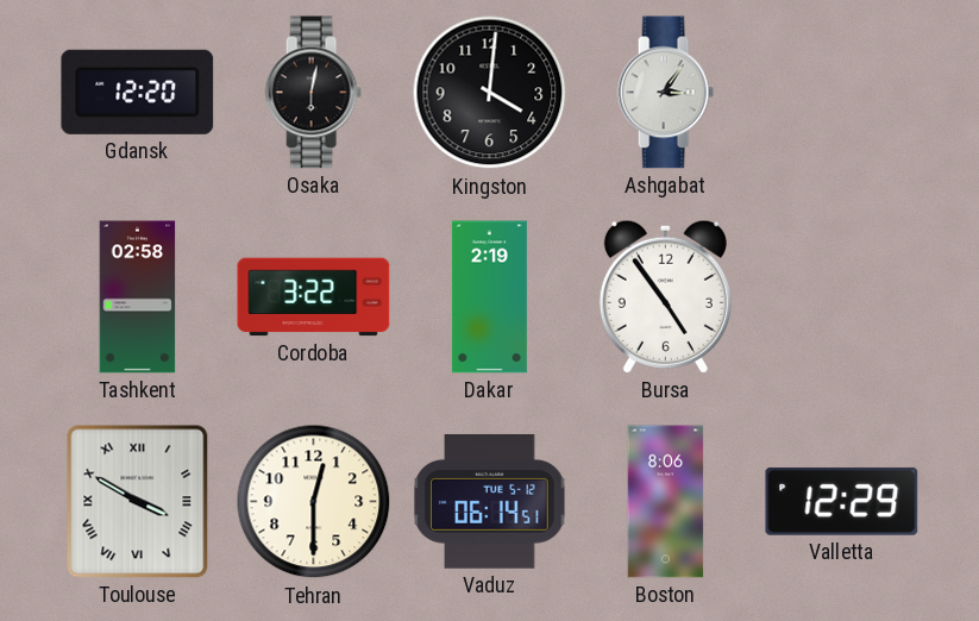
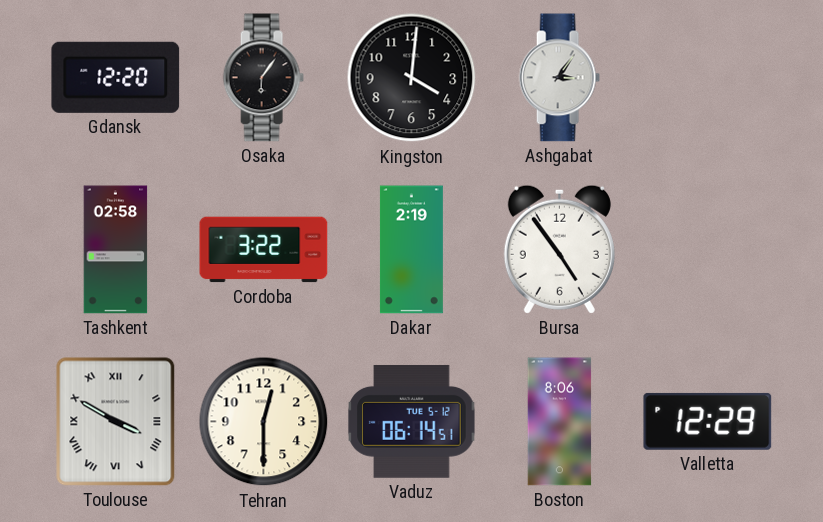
Osaka: 6:02 -> 6:06 (263, 78)
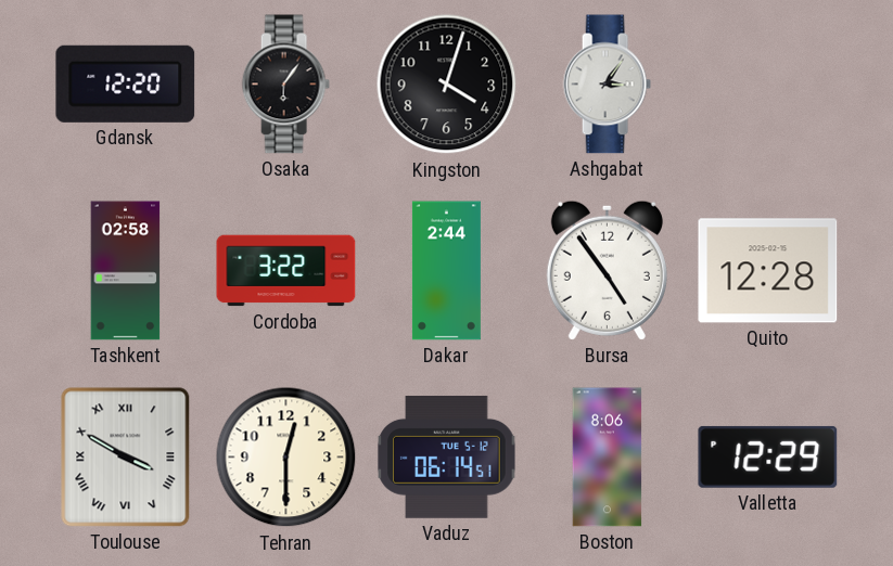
Kingston: 4:01 -> 4:03 (447, 85)
Dakar: 2:19 -> 2:44 (446, 271)
Quito: none -> 12:28 (768, 271)
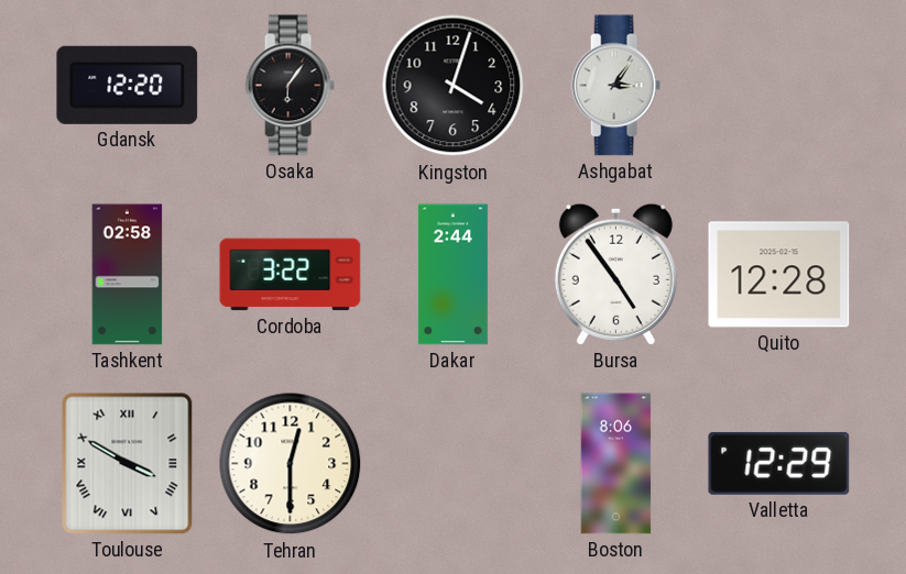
Vaduz: 06:14 -> none (447, 456)
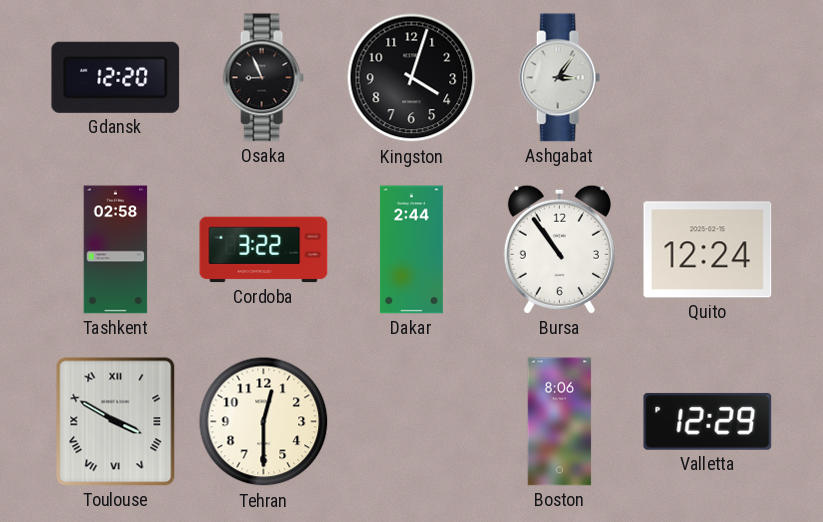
Osaka: 6:06 -> 8:56 (263, 78)
Bursa: 4:54 -> 10:54 (559, 249)
Quito: 12:28 -> 12:24 (708, 250)
